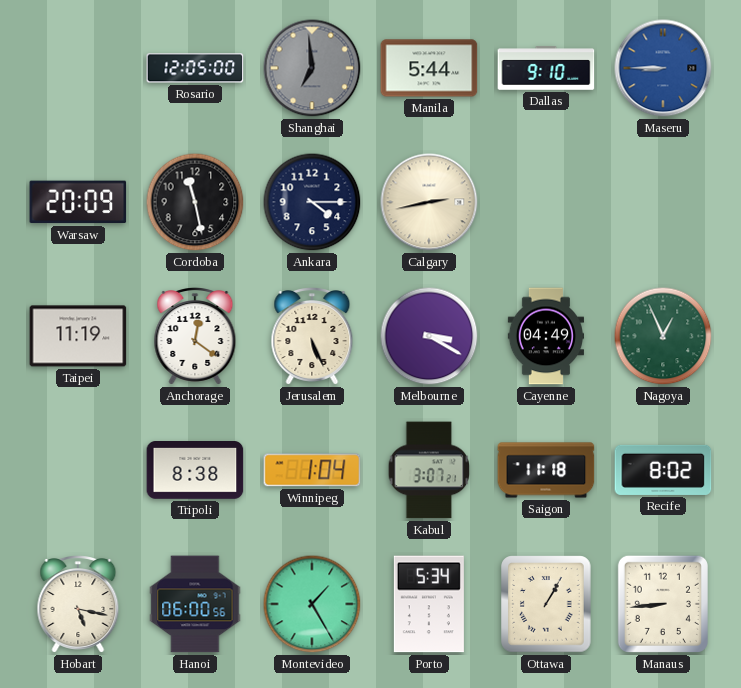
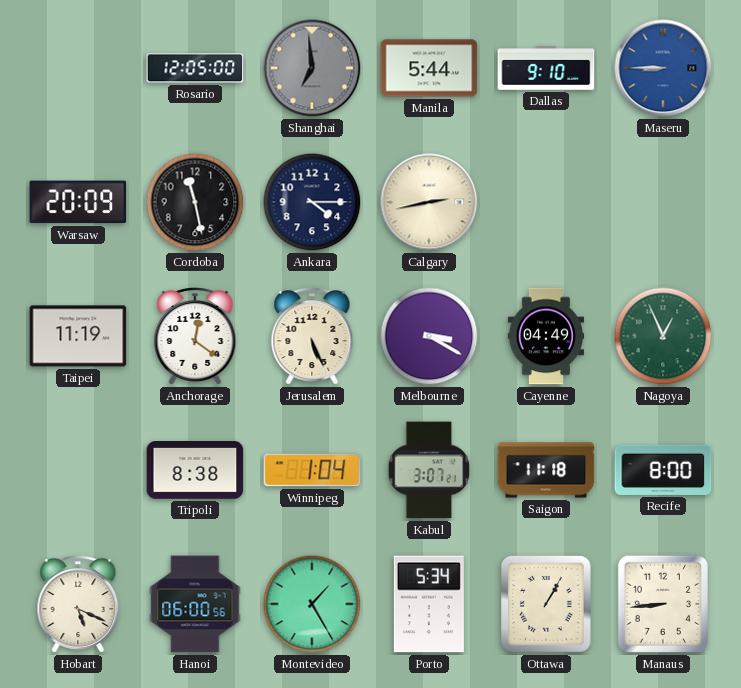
Recife: 8:02 -> 8:00 (663, 470)
Hobart: 5:17 -> 5:19 (78, 605)
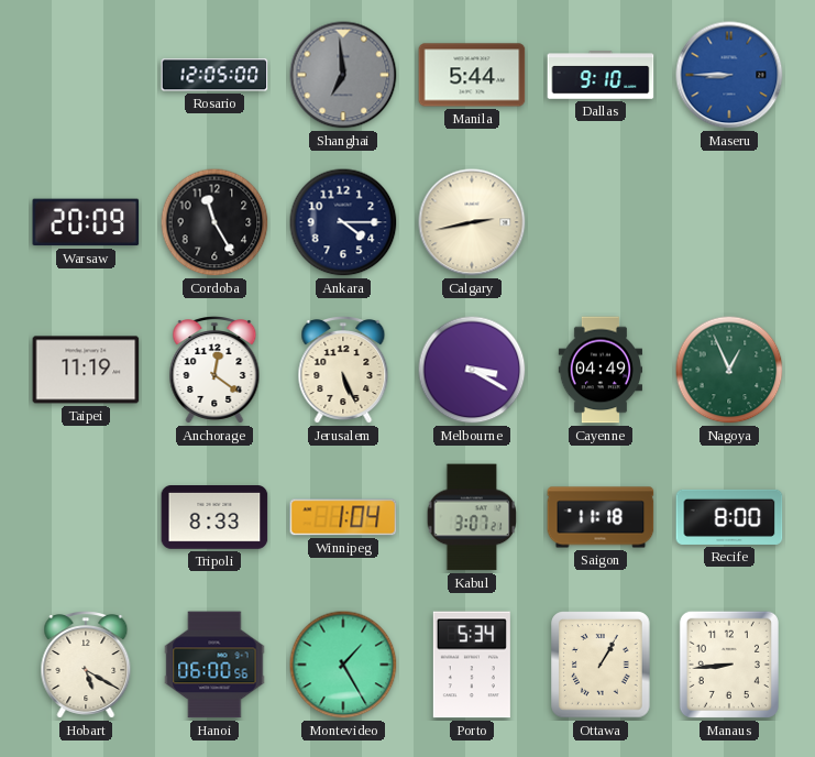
Cordoba: 11:28 -> 11:25 (214, 222)
Tripoli: 8:38 -> 8:33 (214, 518)
Hobart: 5:19 -> 5:20 (86, 666)
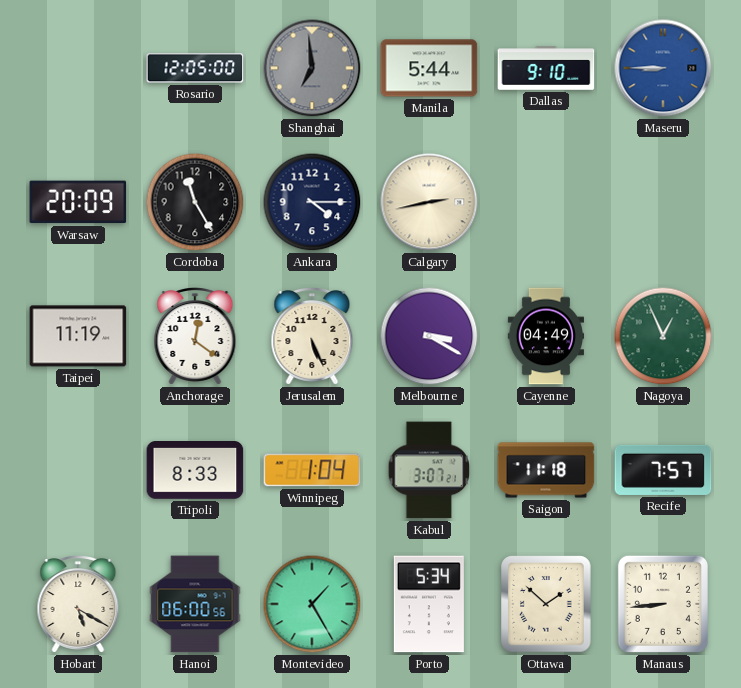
Recife: 8:00 -> 7:57 (663, 470)
Ottawa: 1:05 -> 1:52 (546, 604)
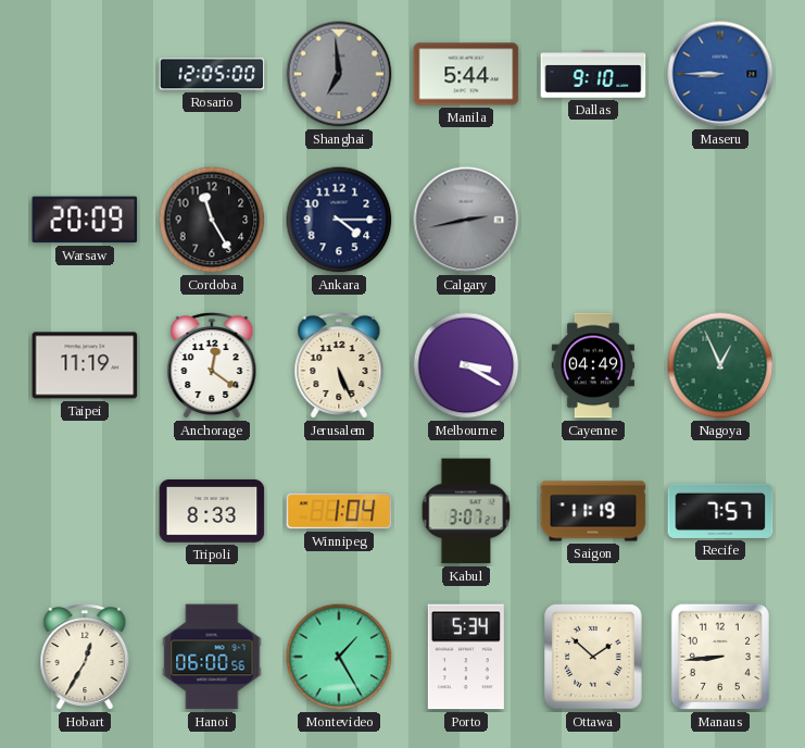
Calgary dial: cream -> grey (466, 220)
Saigon: 11:18 -> 11:19 (593, 511)
Hobart: 5:20 -> 12:35 (85, 658)
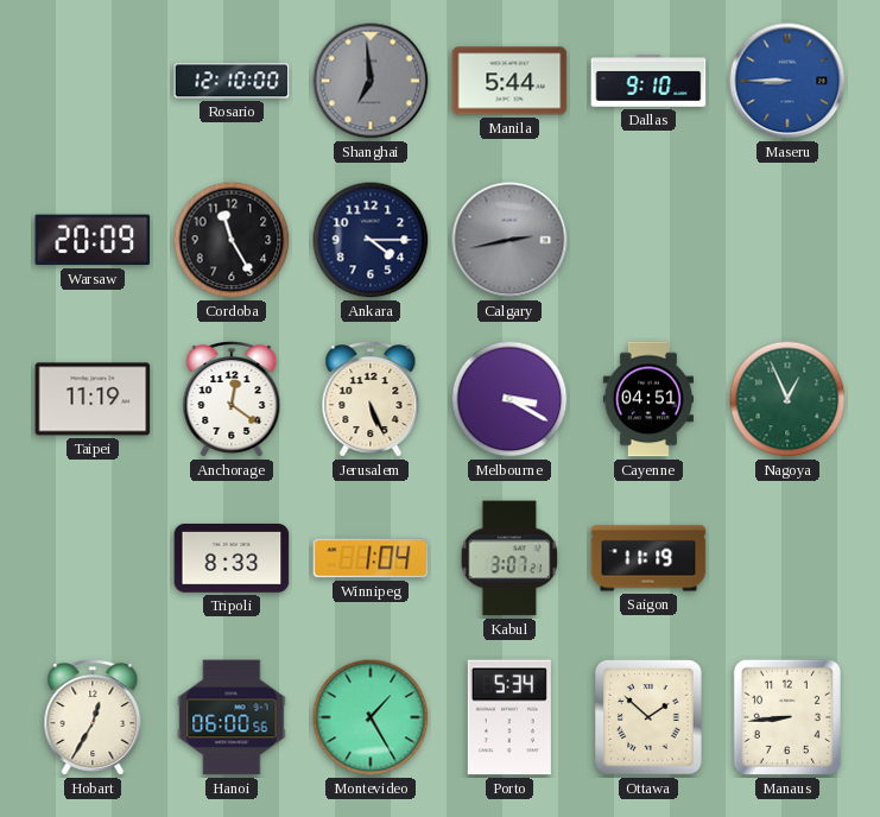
Rosario: 12:05 -> 12:10 (232, 81)
Cayenne: 04:49 -> 04:51 (647, 399)
Recife: 7:57 -> none (720, 511)
